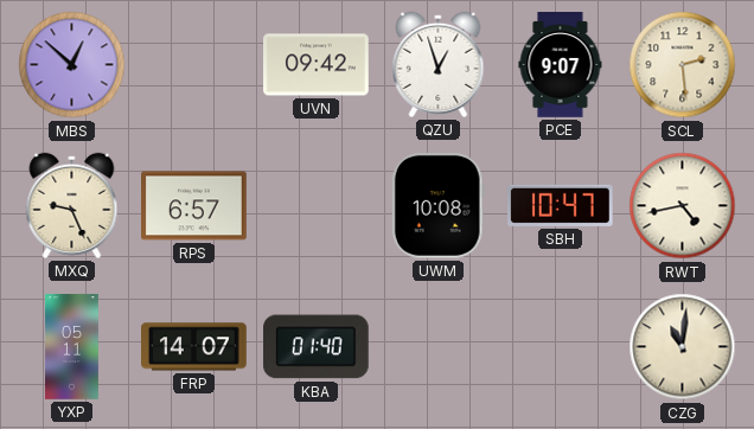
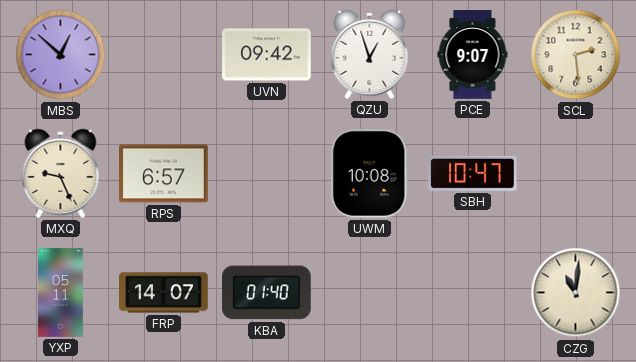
RWT: 4:43 -> none (683, 206)
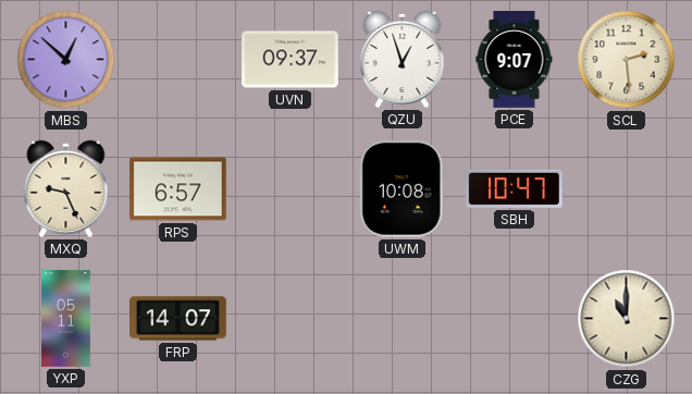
UVN: 09:42 -> 09:37 (291, 60)
KBA: 01:40 -> none (267, 293)
CZG: 11:01 -> 11:00 (627, 319)
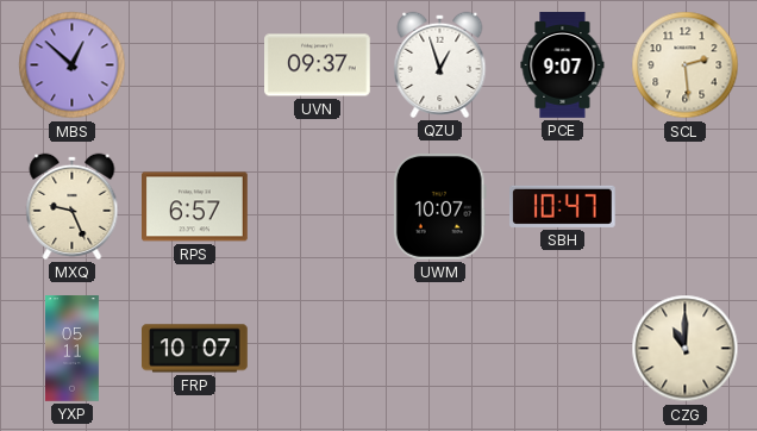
UWM: 10:08 -> 10:07 (439, 207)
FRP: 14:07 -> 10:07 (195, 349)
